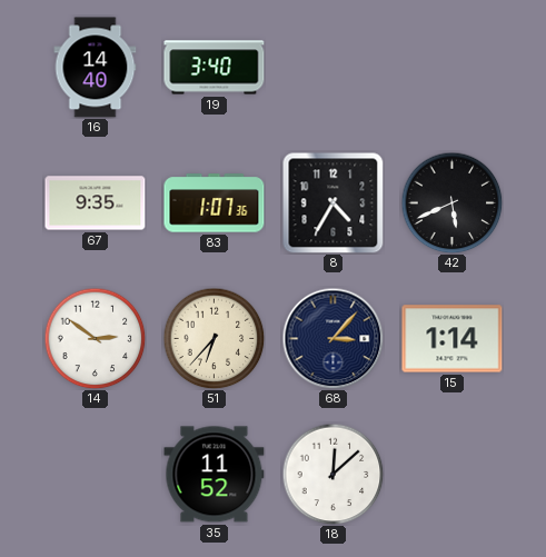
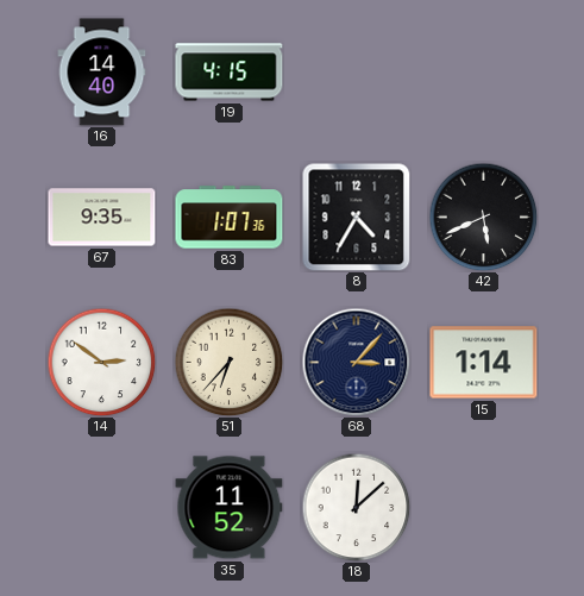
19: 3:40 -> 4:15 (230, 73)
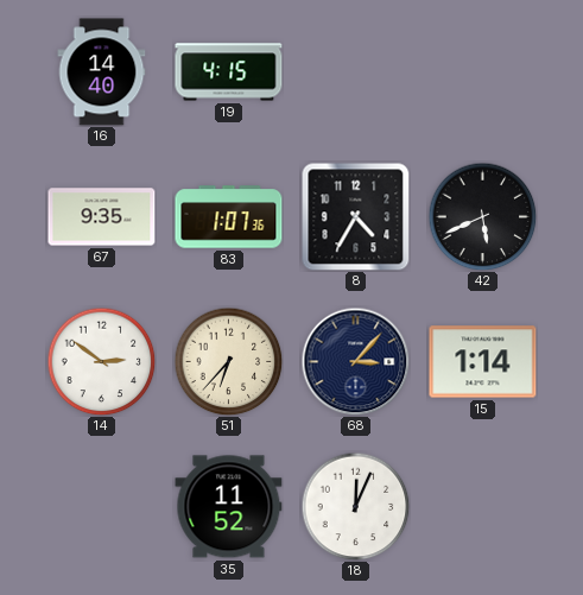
18: 12:08 -> 12:04 (355, 506)
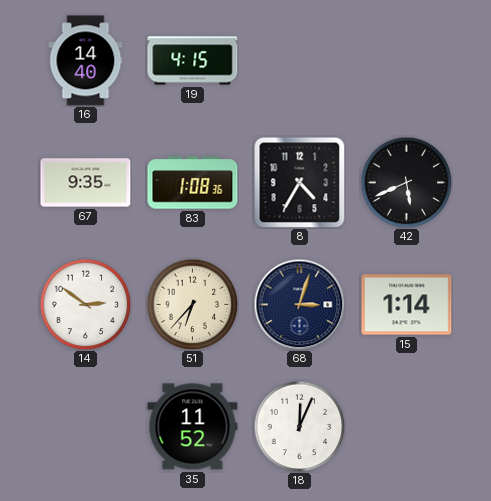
83: 1:07 -> 1:08 (193, 183)
68: 3:07 -> 3:03 (299, 304)
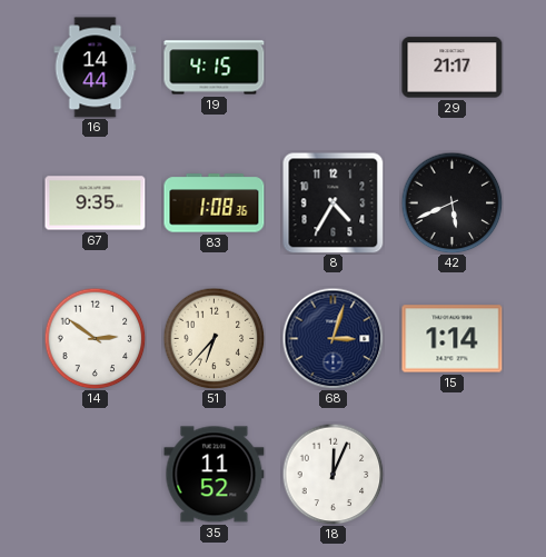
16: 14:40 -> 14:44 (96, 68)
29: none -> 21:17 (453, 68)
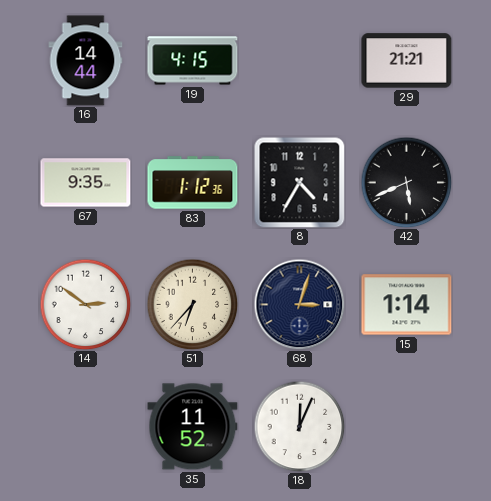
29: 21:17 -> 21:21 (407, 61)
83: 1:08 -> 1:12 (193, 183)
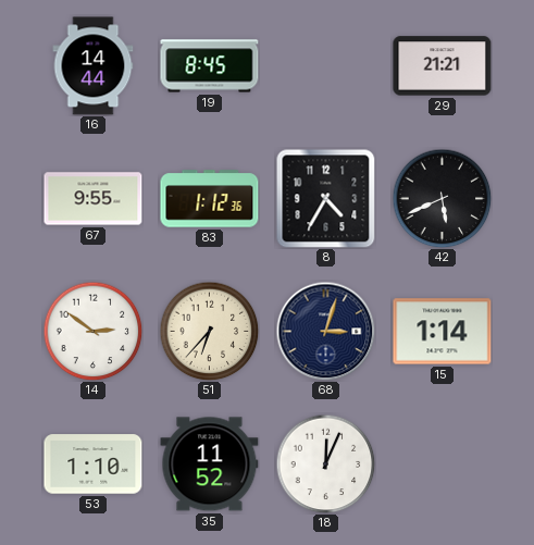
19: 4:15 -> 8:45 (210, 66)
67: 9:35 -> 9:55 (94, 199)
53: none -> 1:10 (94, 465)
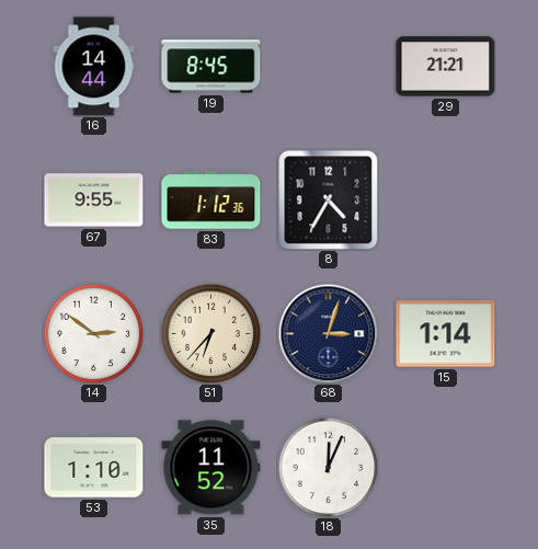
42: 5:41 -> none (442, 198)
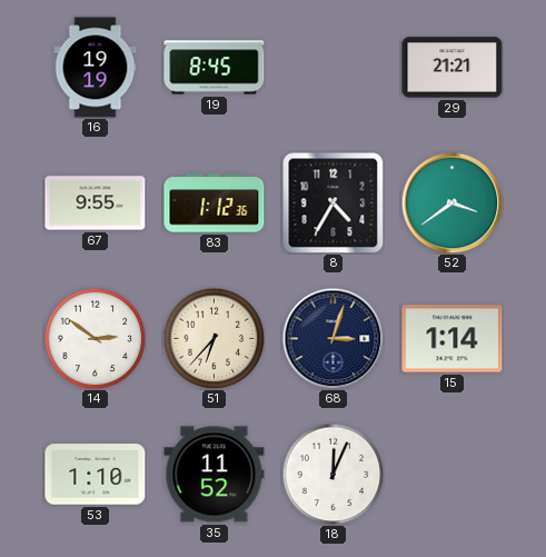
16: 14:44 -> 19:19 (96, 68)
52: none -> 3:39 (451, 202)
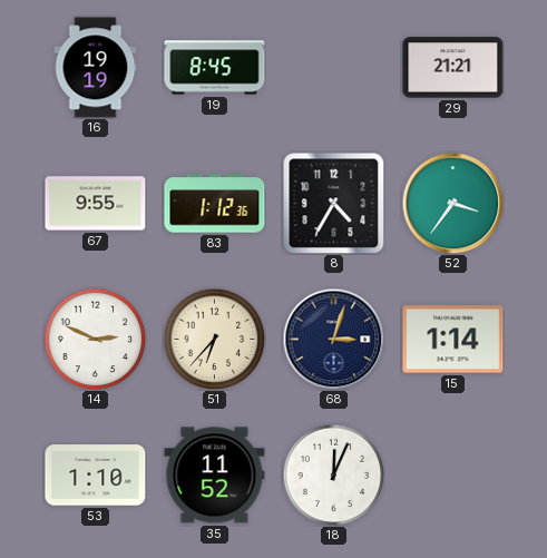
52: 3:39 -> 3:36 (452, 203)
14: 2:51 -> 2:49 (95, 339)
